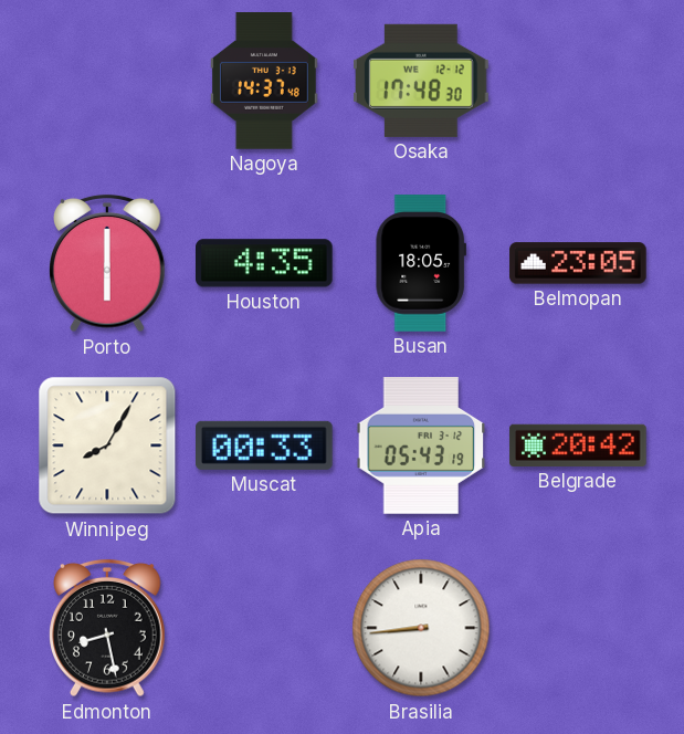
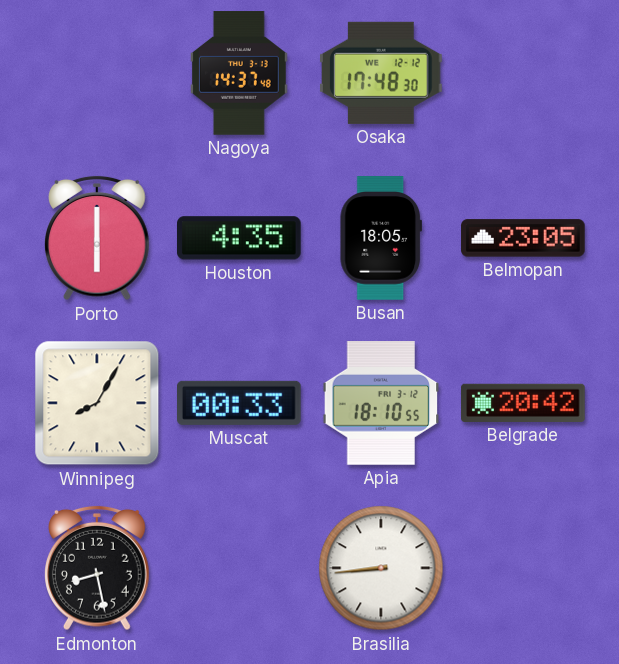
Apia: 05:43 -> 18:10 (381, 403)
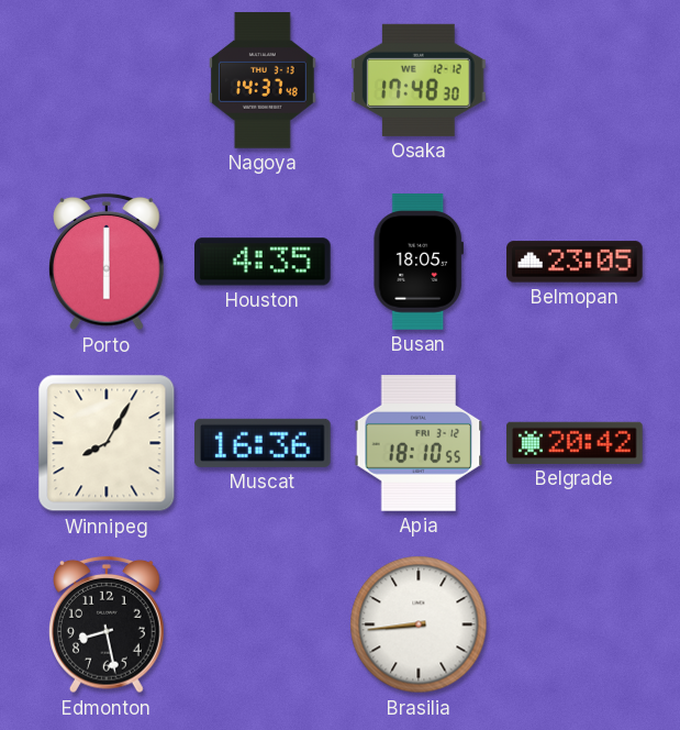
Muscat: 00:33 -> 16:36 (264, 443)
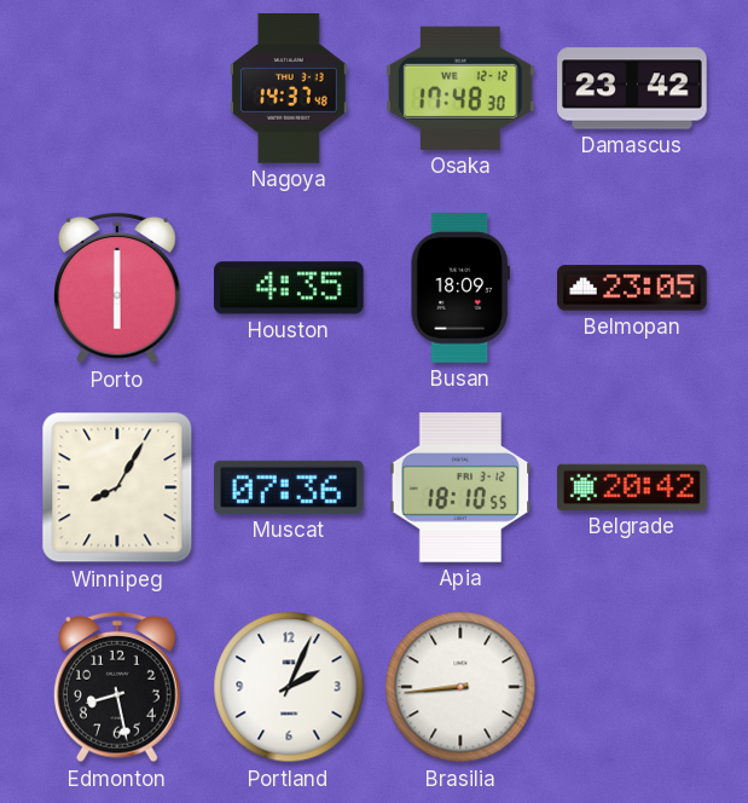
Damascus: none -> 23:42 (632, 88)
Busan: 18:05 -> 18:09 (459, 288)
Muscat: 16:36 -> 07:36 (290, 487)
Portland: none -> 2:04 (289, 687)
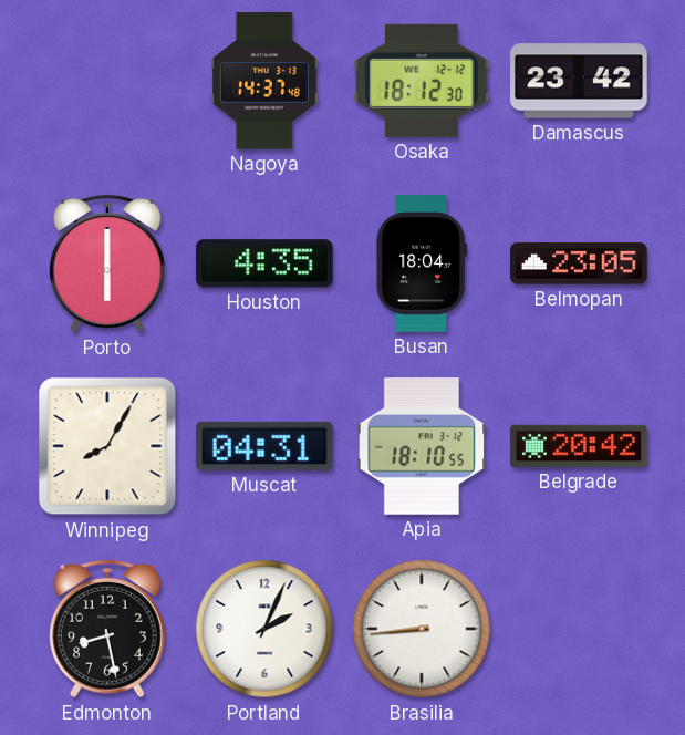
Osaka: 17:48 -> 18:12 (423, 81)
Busan: 18:09 -> 18:04 (421, 263)
Muscat: 07:36 -> 04:31 (266, 446)
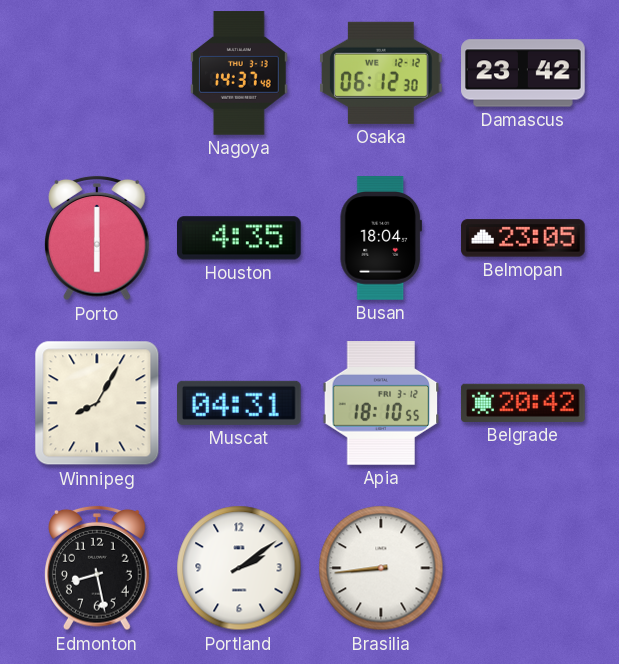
Osaka: 18:12 -> 06:12 (382, 73)
Portland: 2:04 -> 2:09 (239, 568)
